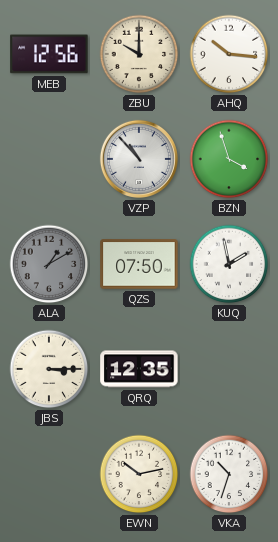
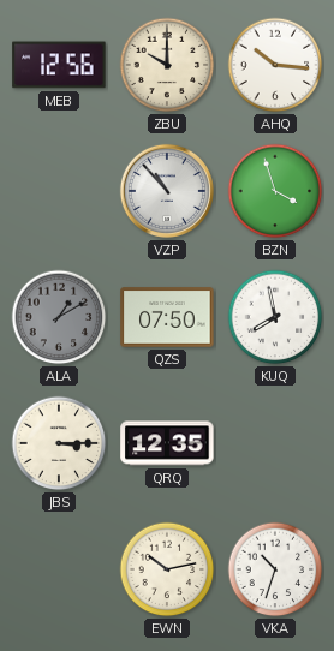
KUQ: 1:58 -> 7:58 (275, 317)
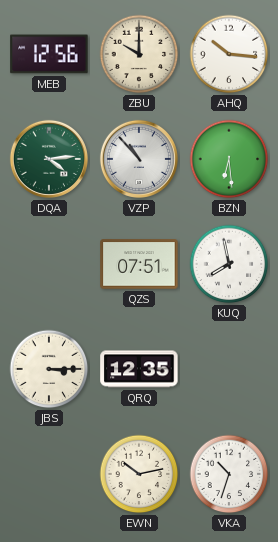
DQA: none -> 4:14 (49, 159)
BZN: 3:57 -> 6:29 (229, 159)
ALA: 1:10 -> none (59, 317)
QZS: 07:50 -> 07:51 (139, 264)
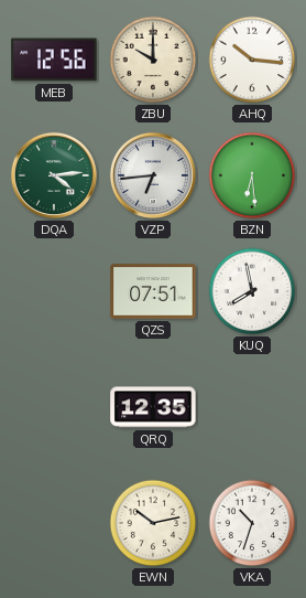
VZP: 10:53 -> 6:44 (153, 175)
JBS: 3:15 -> none (49, 369)
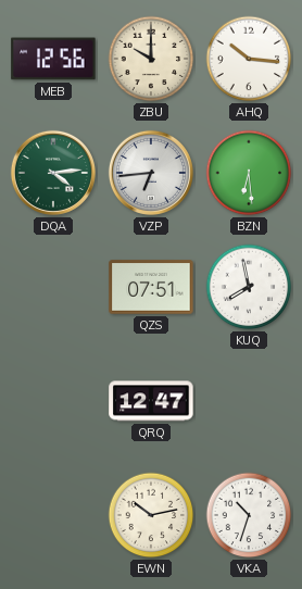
QRQ: 12:35 -> 12:47 (151, 401)
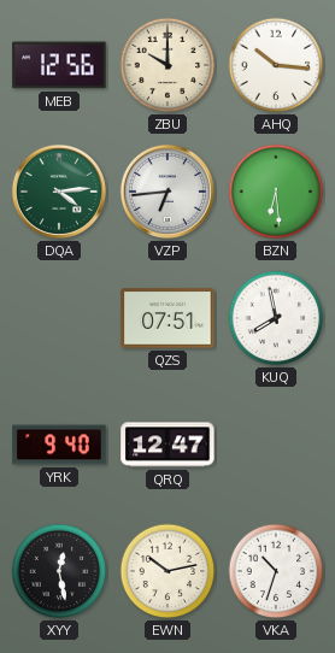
YRK: none -> 9:40 (59, 445)
XYY: none -> 12:28 (59, 571)
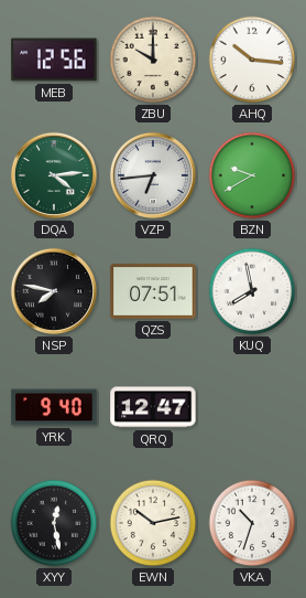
BZN: 6:29 -> 9:40 (252, 175)
NSP: none -> 7:47 (54, 291)
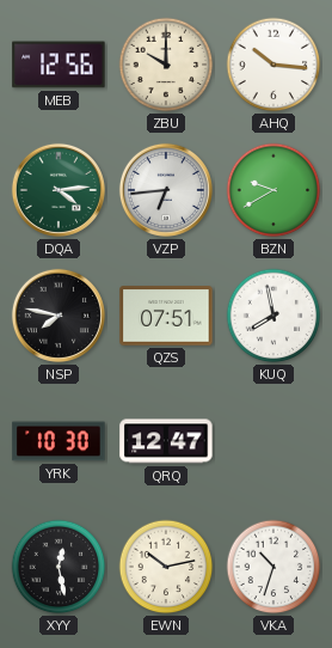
YRK: 9:40 -> 10:30 (59, 441)
